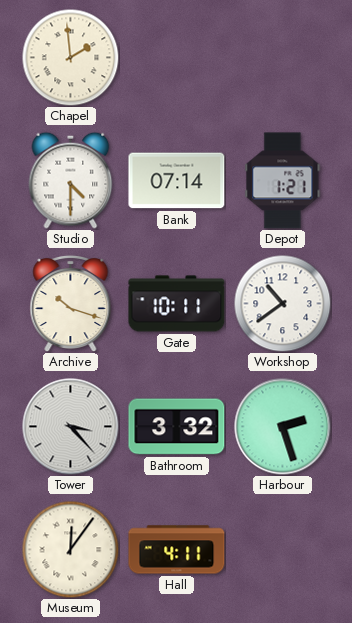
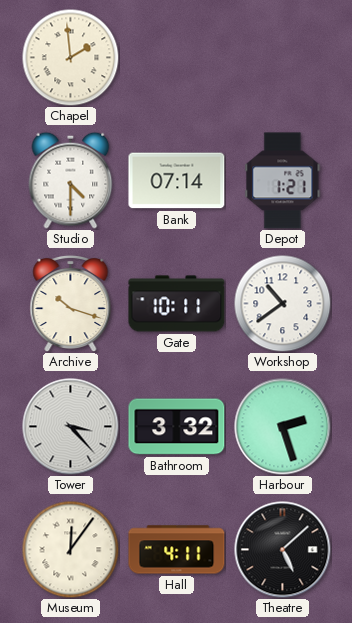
Theatre: none -> 5:08 (283, 550)
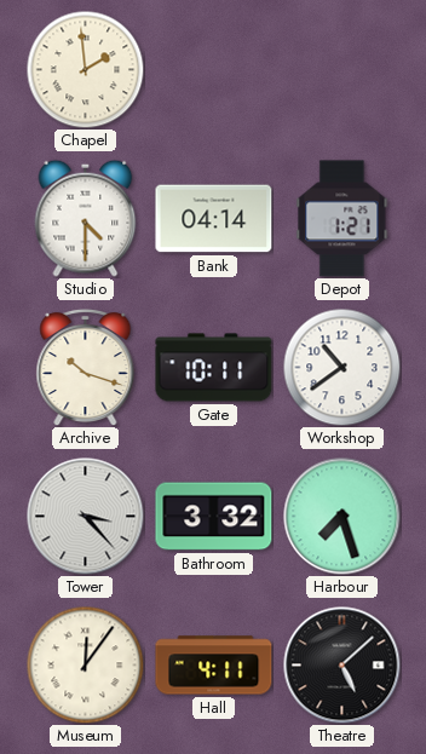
Bank: 07:14 -> 04:14 (214, 219)
Harbour: 2:27 -> 7:27 (342, 517)
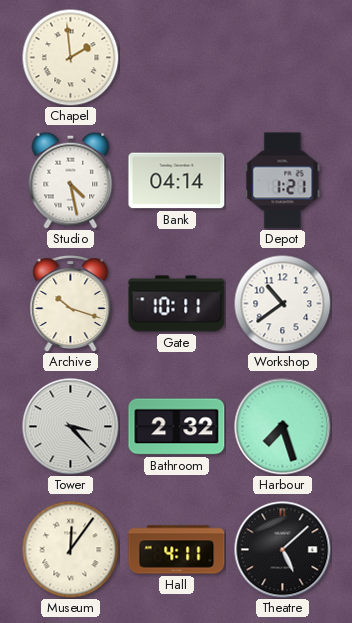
Studio: 4:30 -> 4:28 (71, 180)
Bathroom: 3:32 -> 2:32 (177, 427)
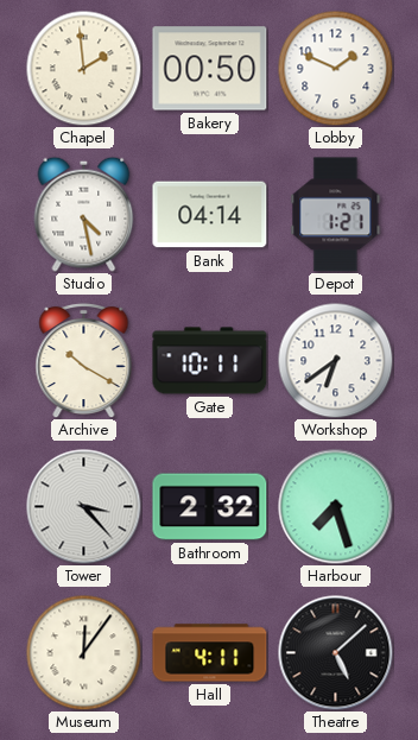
Bakery: none -> 00:50 (210, 69)
Lobby: none -> 1:49 (335, 68)
Archive: 10:18 -> 10:20 (84, 360)
Workshop: 10:39 -> 6:39 (335, 360)
